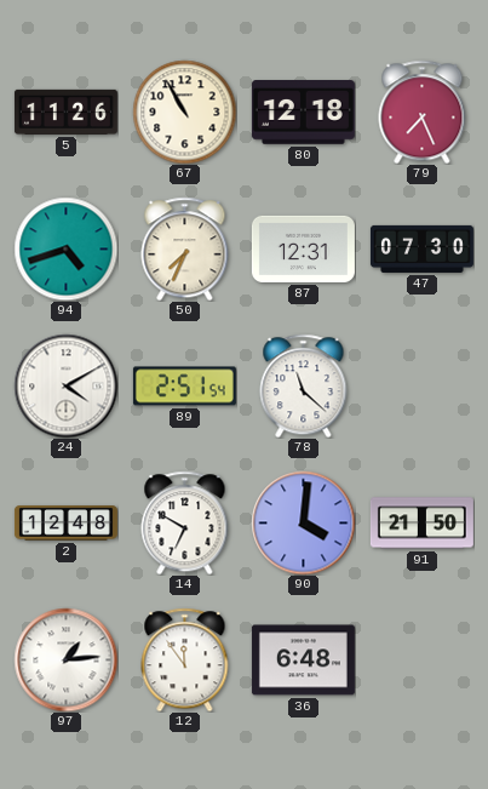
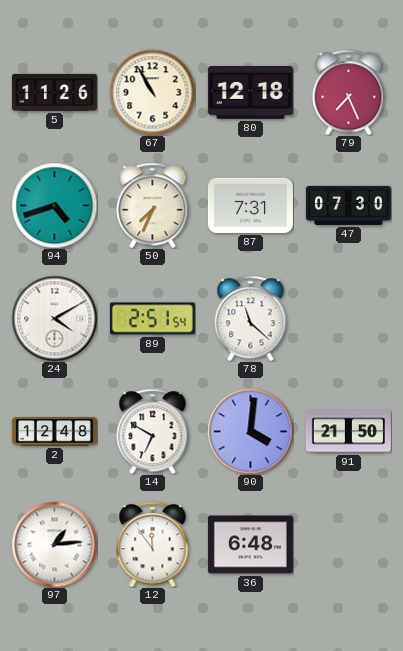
87: 12:31 -> 7:31 (250, 205)
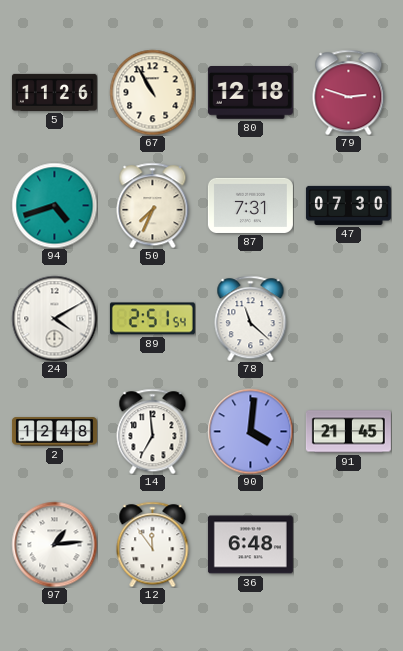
79: 7:26 -> 2:48 (349, 92)
14: 6:50 -> 6:59 (153, 431)
91: 21:50 -> 21:45 (348, 432)
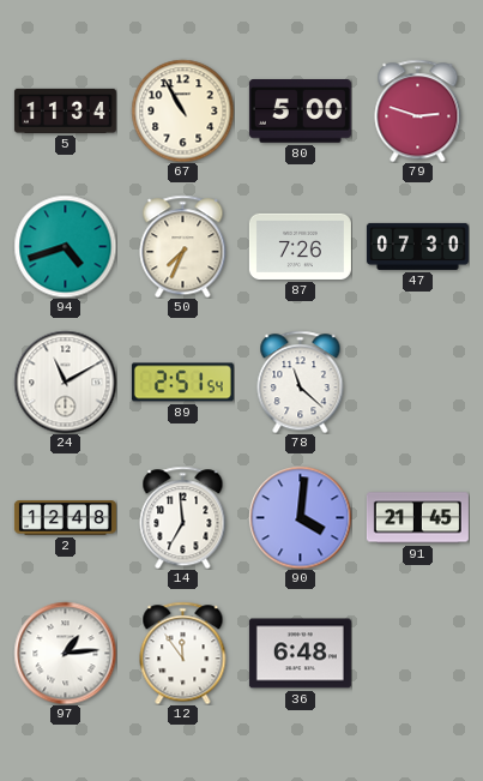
5: 11:26 -> 11:34 (65, 110)
80: 12:18 -> 5:00 (300, 112)
87: 7:31 -> 7:26 (300, 246)
24: 4:10 -> 11:10 (65, 382)
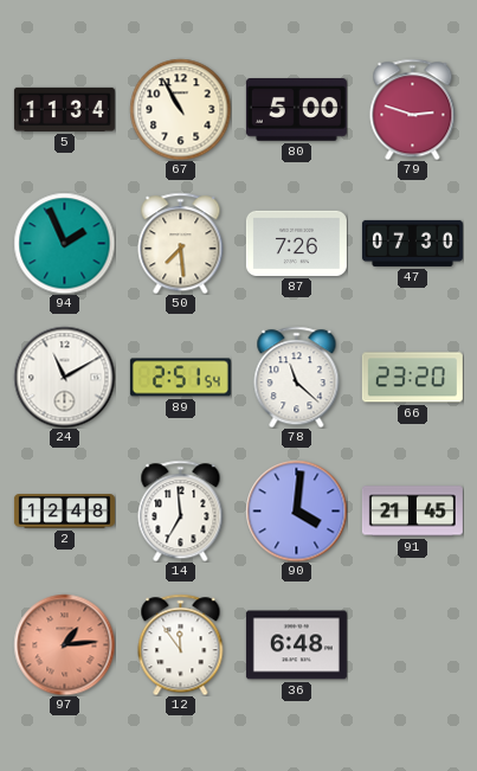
94: 4:42 -> 1:56 (64, 243)
50: 7:34 -> 7:29 (181, 243)
66: none -> 23:20 (412, 378)
97 dial: white -> salmon (64, 644)
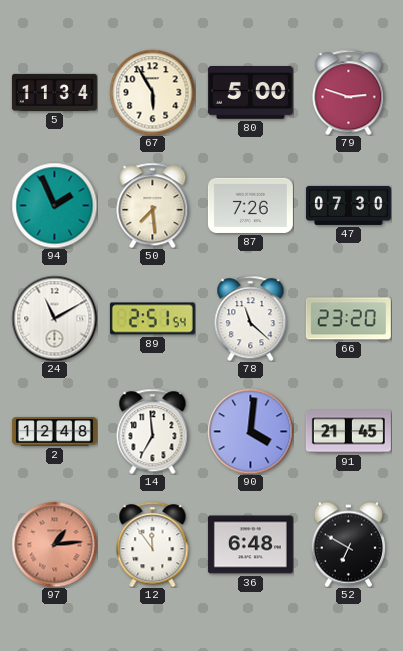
67: 10:55 -> 5:55 (152, 92)
52: none -> 6:50 (348, 544)
